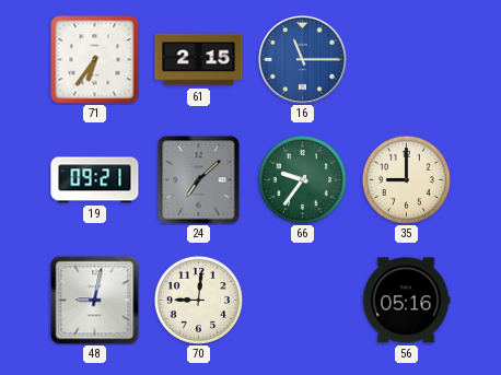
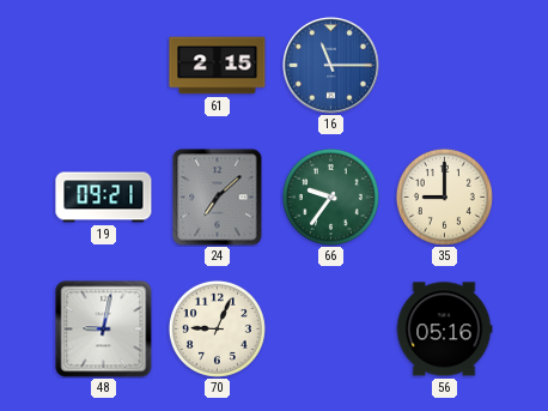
71: 6:36 -> none (95, 60)
70: 9:01 -> 9:04 (217, 328)
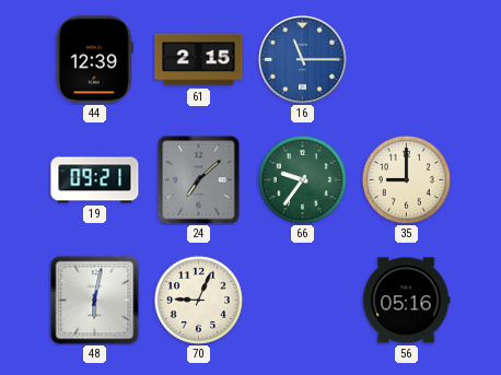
44: none -> 12:39 (94, 60)
48: 9:02 -> 6:02 (95, 301)
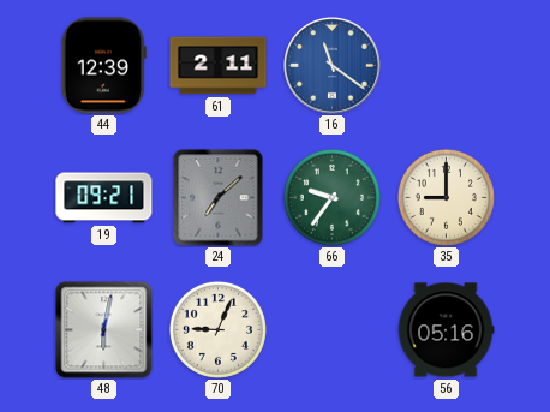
61: 2:15 -> 2:11 (219, 66)
16: 11:15 -> 11:21 (333, 66)
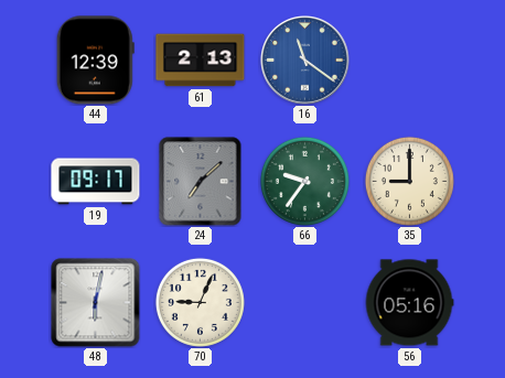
61: 2:11 -> 2:13 (201, 61)
19: 09:21 -> 09:17 (96, 182)
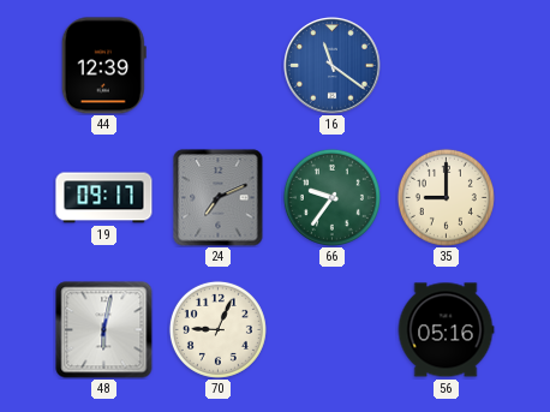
61: 2:13 -> none (201, 61)
24: 7:08 -> 7:11 (219, 198)
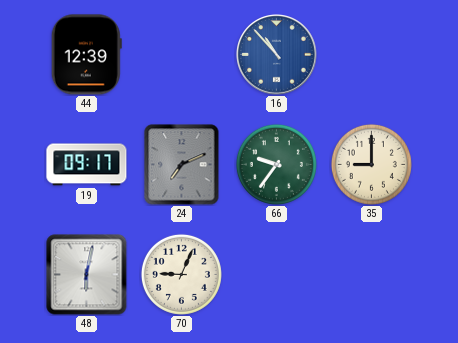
16: 11:21 -> 10:53 (277, 55)
56: 05:16 -> none (446, 330)
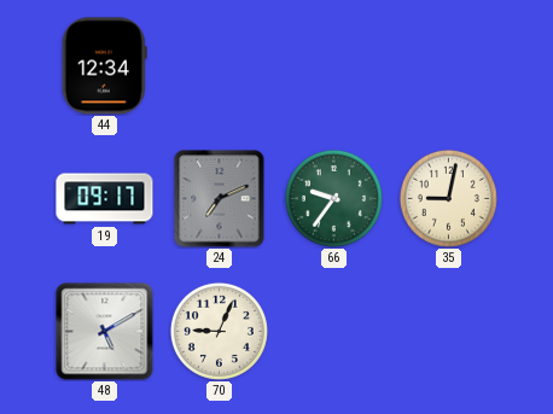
44: 12:39 -> 12:34 (104, 66)
16: 10:53 -> none (277, 55)
35: 9:00 -> 9:02 (448, 198)
48: 6:02 -> 5:10 (105, 332)
